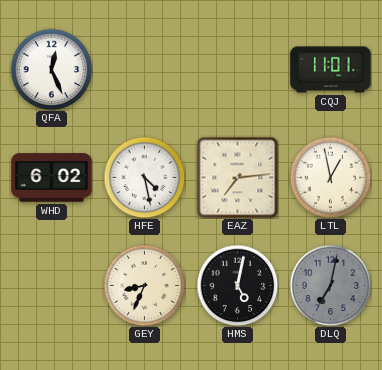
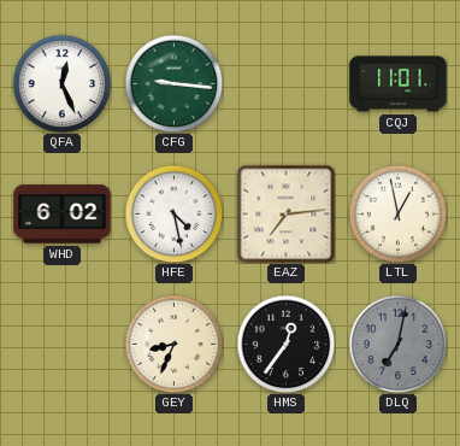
CFG: none -> 9:16 (173, 83)
HMS: 5:02 -> 12:36 (285, 344)
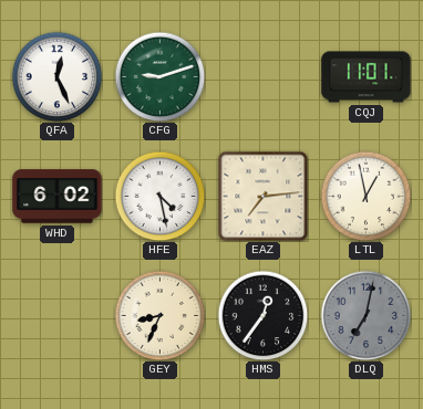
CFG: 9:16 -> 9:12 (159, 76)
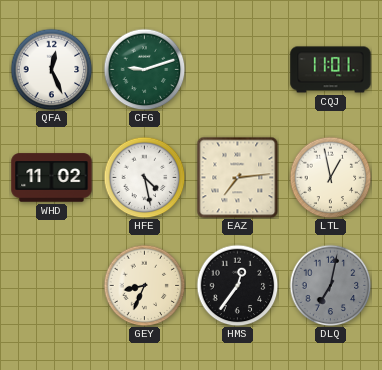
WHD: 6:02 -> 11:02 (52, 178)
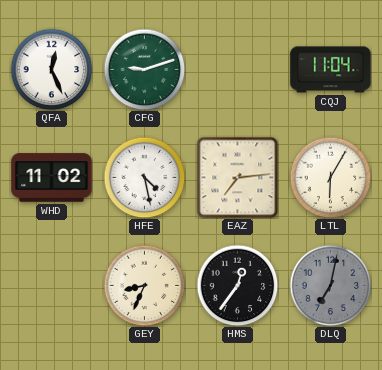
CQJ: 11:01 -> 11:04 (331, 70)
LTL: 12:58 -> 6:05 (330, 177)
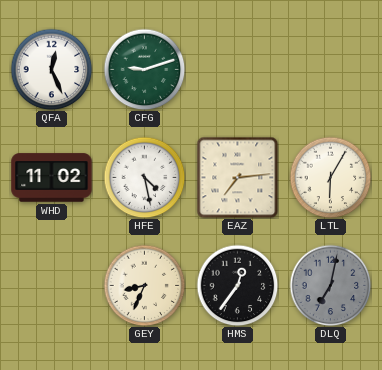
CQJ: 11:04 -> none (331, 70)
